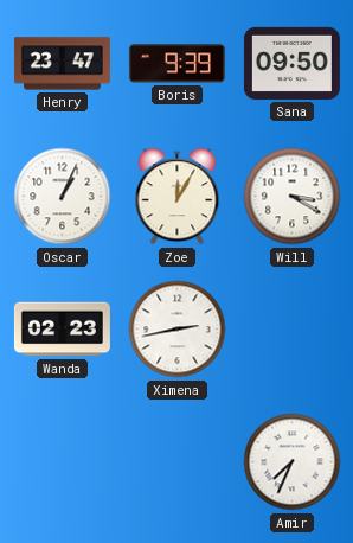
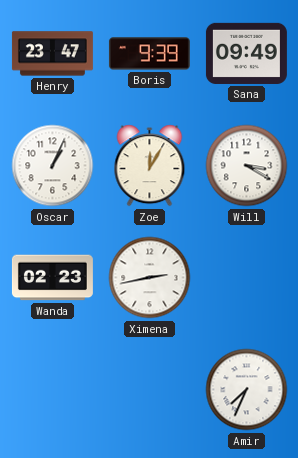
Sana: 09:50 -> 09:49 (246, 53)
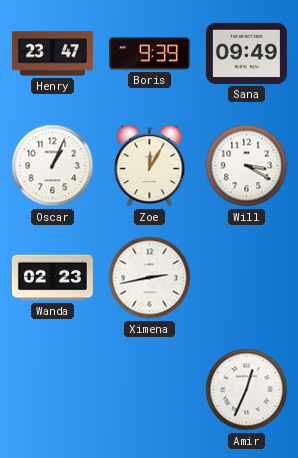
Amir: 7:34 -> 12:34 (247, 390)
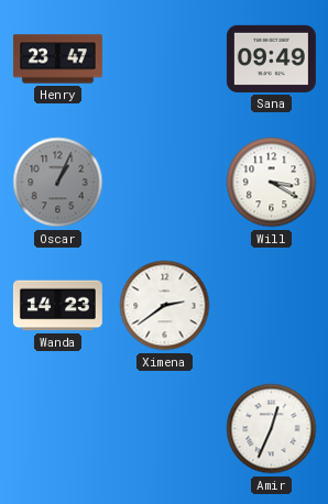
Boris: 9:39 -> none (149, 54)
Oscar dial: white -> grey (58, 183)
Zoe: 12:05 -> none (150, 166)
Wanda: 02:23 -> 14:23 (57, 306)
Ximena: 2:43 -> 2:39 (165, 306)
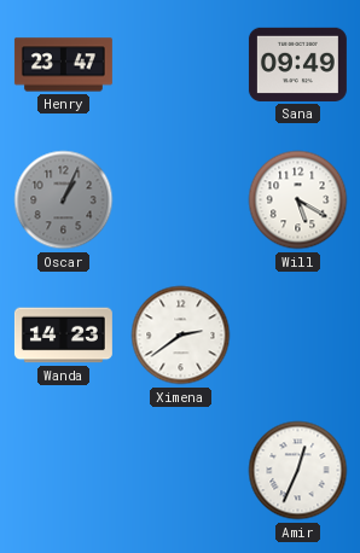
Will: 3:20 -> 5:20 (298, 200)
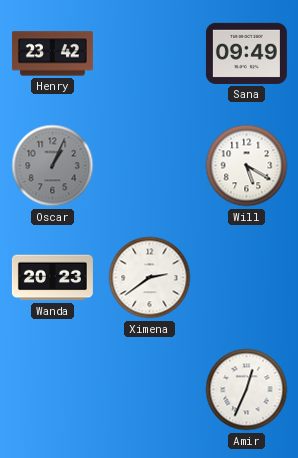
Henry: 23:47 -> 23:42 (52, 54)
Wanda: 14:23 -> 20:23 (52, 278)
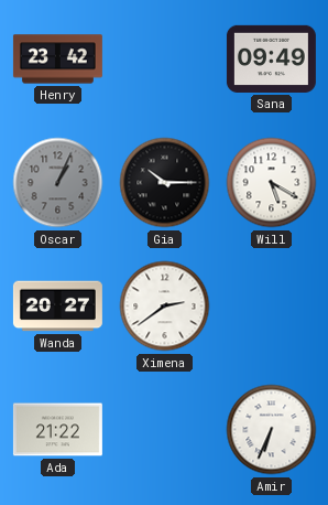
Gia: none -> 10:15 (165, 183)
Wanda: 20:23 -> 20:27 (57, 307)
Ada: none -> 21:22 (57, 430)
Amir: 12:34 -> 6:34 (272, 430)
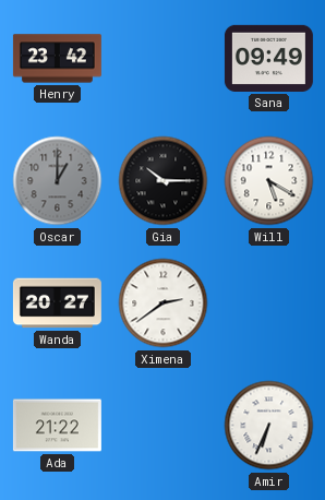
Oscar: 1:04 -> 1:00 (58, 181)
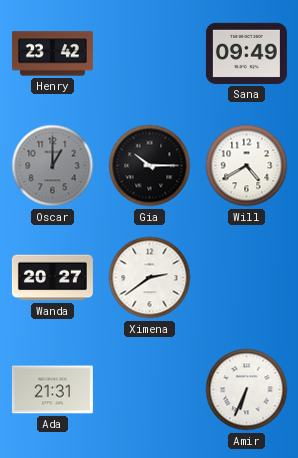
Will: 5:20 -> 4:40 (247, 166)
Ada: 21:22 -> 21:31 (52, 390)
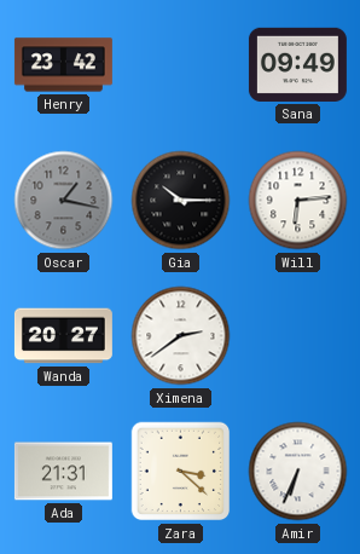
Oscar: 1:00 -> 1:17 (64, 201)
Will: 4:40 -> 6:14 (298, 201)
Zara: none -> 3:22 (181, 472)
